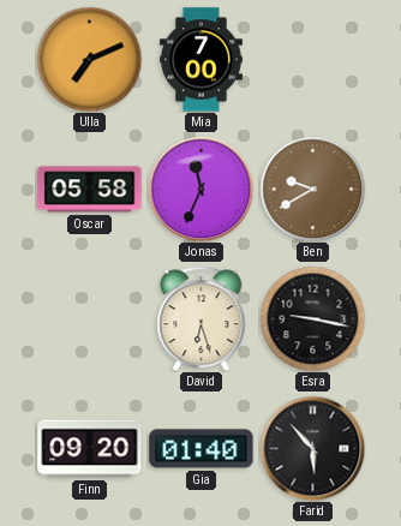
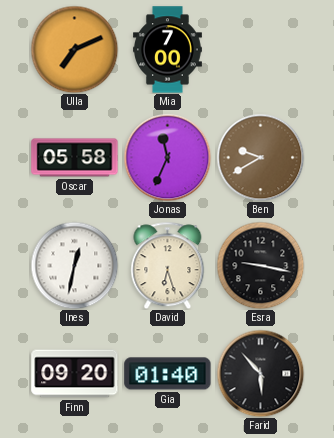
Ines: none -> 12:32 (74, 265)
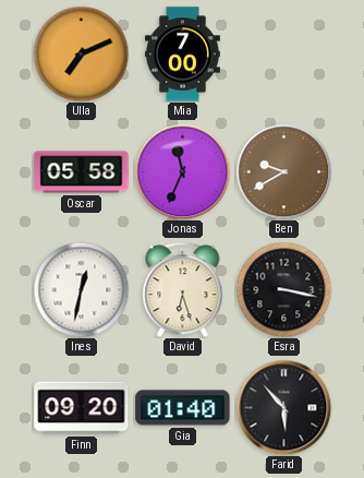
Esra: 9:17 -> 3:17 (283, 289)
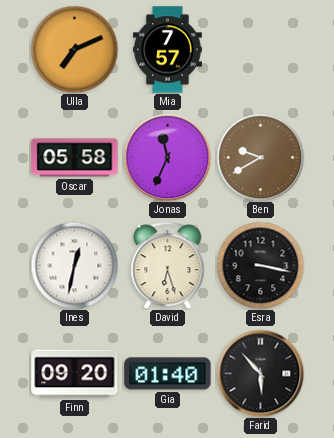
Mia: 7:00 -> 7:57 (168, 50)
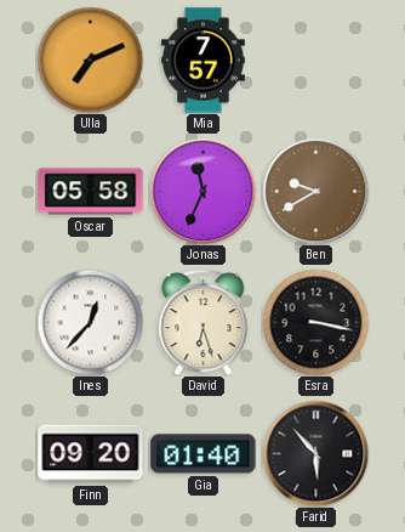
Ines: 12:32 -> 12:37 (90, 322)
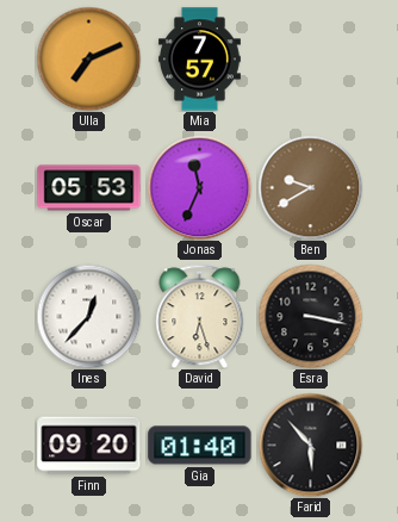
Oscar: 05:58 -> 05:53 (89, 188)
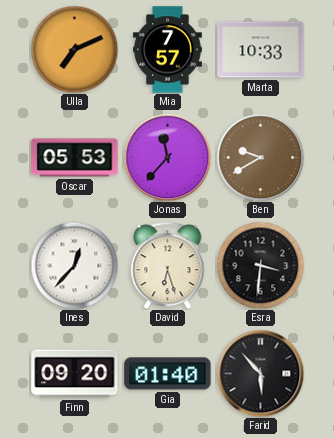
Marta: none -> 10:33 (261, 50)
Jonas: 11:34 -> 11:37 (167, 157)
Esra: 3:17 -> 3:31 (260, 265)
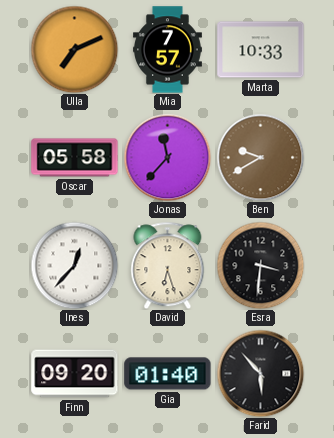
Oscar: 05:53 -> 05:58 (75, 158)
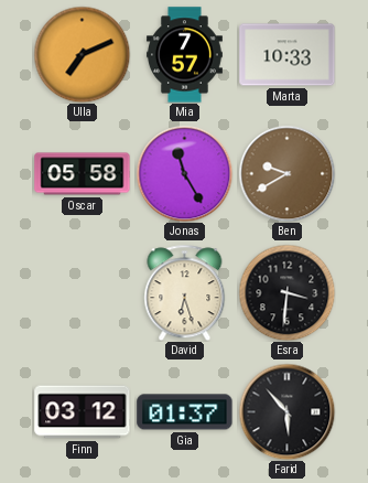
Jonas: 11:37 -> 11:25 (184, 173)
Ines: 12:37 -> none (74, 265)
Finn: 09:20 -> 03:12 (83, 412)
Gia: 01:40 -> 01:37 (185, 412)
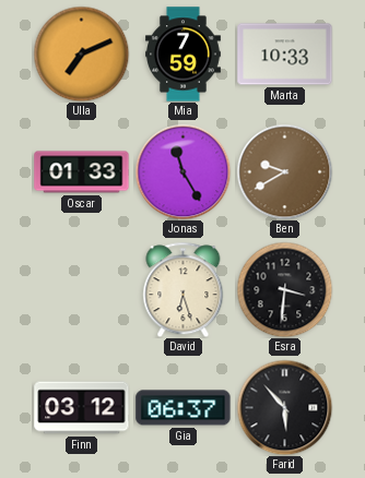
Mia: 7:57 -> 7:59 (184, 55)
Oscar: 05:58 -> 01:33 (82, 172)
Gia: 01:37 -> 06:37 (184, 408)
